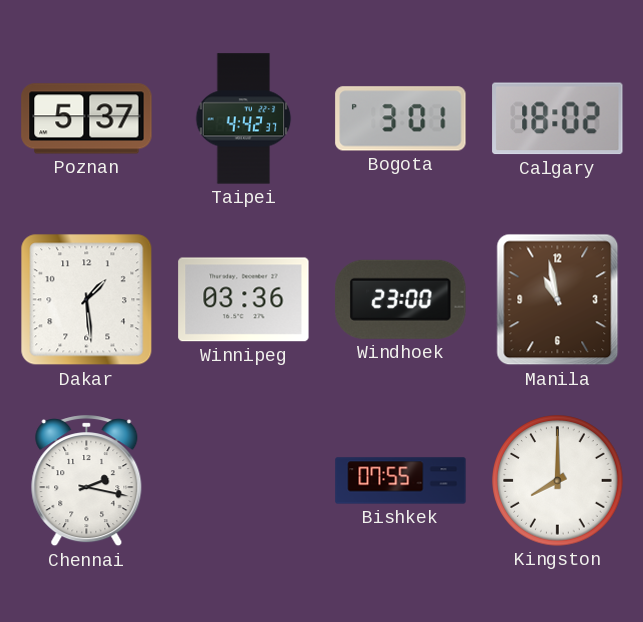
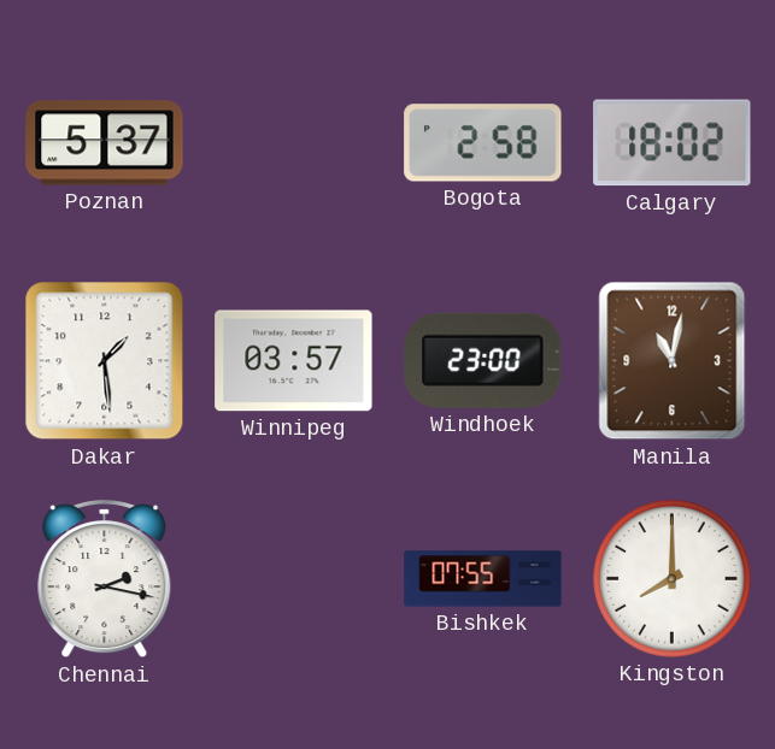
Taipei: 4:42 -> none (244, 119)
Bogota: 3:01 -> 2:58 (483, 143)
Winnipeg: 03:36 -> 03:57 (294, 361)
Manila: 10:58 -> 11:02 (673, 361)
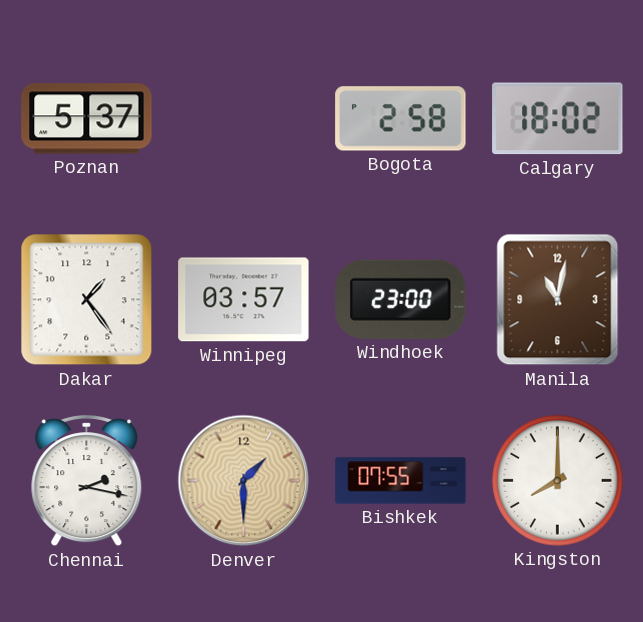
Dakar: 1:29 -> 1:24 (87, 300)
Denver: none -> 1:30 (244, 481)
